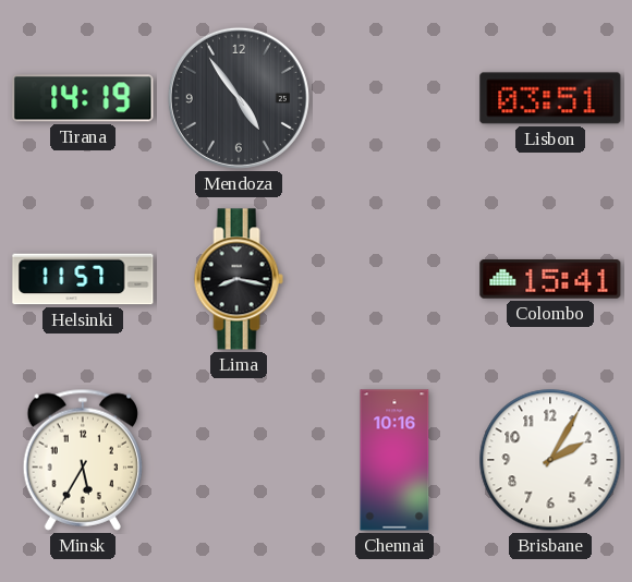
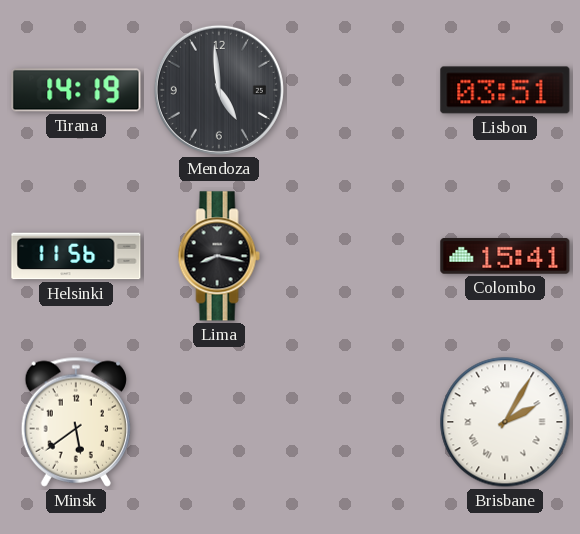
Mendoza: 4:54 -> 4:59 (219, 90)
Helsinki: 11:57 -> 11:56 (76, 256)
Minsk: 5:35 -> 5:39 (75, 422)
Chennai: 10:16 -> none (394, 460)
Brisbane numerals: Arabic -> Roman (505, 422)
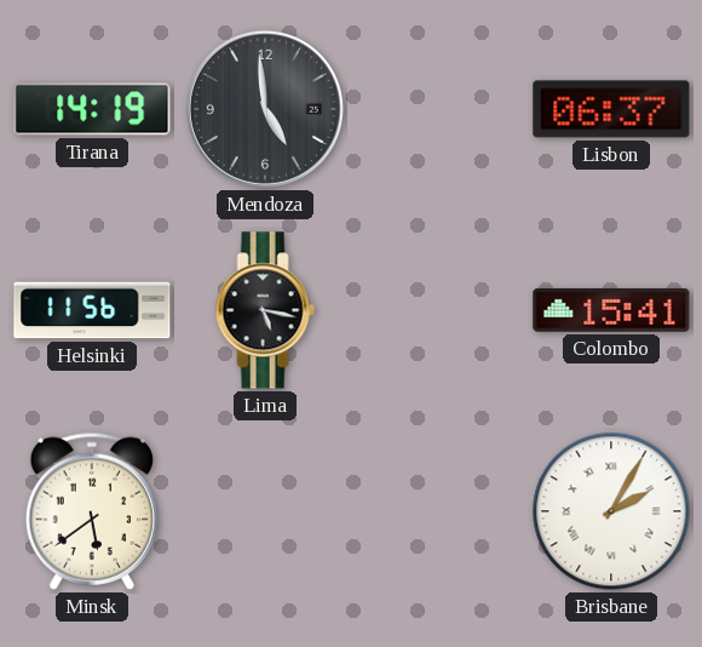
Lisbon: 03:51 -> 06:37 (611, 109)
Lima: 8:17 -> 5:17 (265, 310)
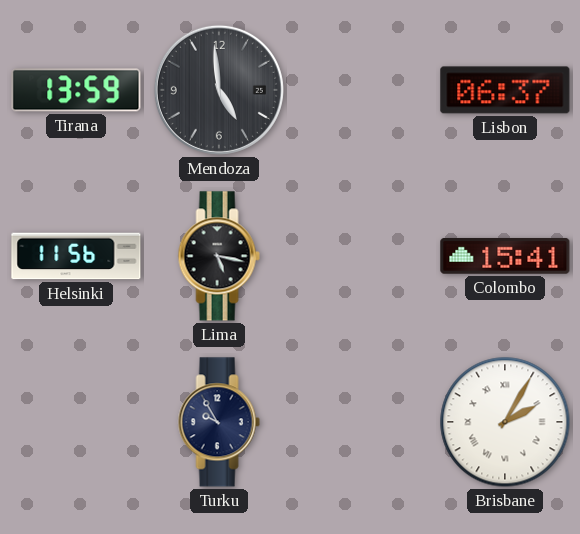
Tirana: 14:19 -> 13:59 (76, 90)
Minsk: 5:39 -> none (91, 511)
Turku: none -> 9:55 (219, 422)
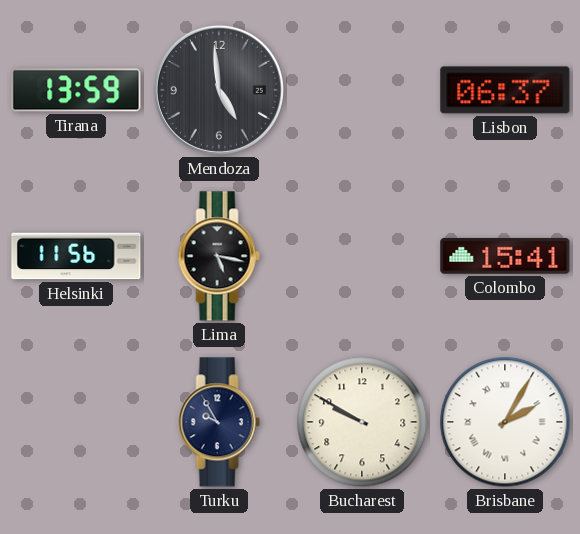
Bucharest: none -> 9:50 (362, 422)
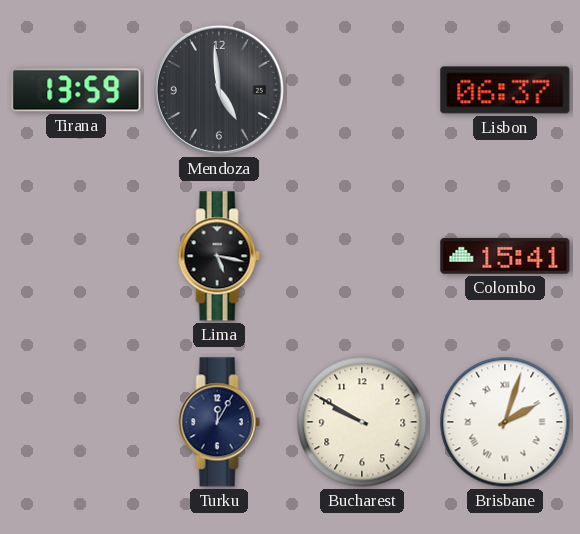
Helsinki: 11:56 -> none (76, 256)
Turku: 9:55 -> 12:05 (219, 422)
Brisbane: 2:05 -> 2:03 (505, 422)
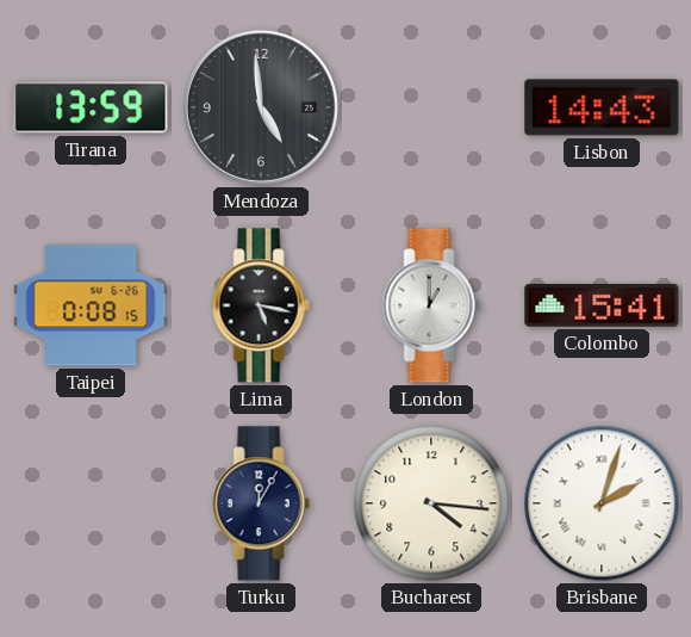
Lisbon: 06:37 -> 14:43 (602, 107)
Taipei: none -> 0:08 (91, 305)
London: none -> 1:00 (431, 305)
Bucharest: 9:50 -> 4:16 (431, 503)
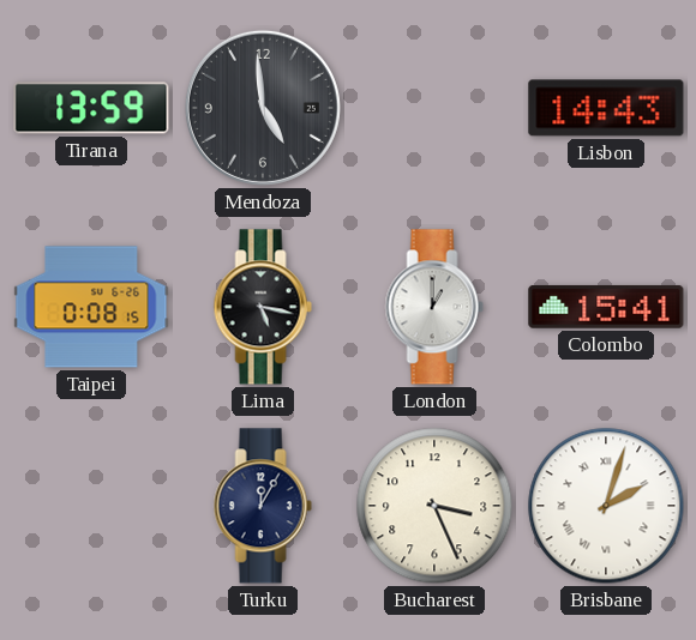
Bucharest: 4:16 -> 3:26 (434, 506)
